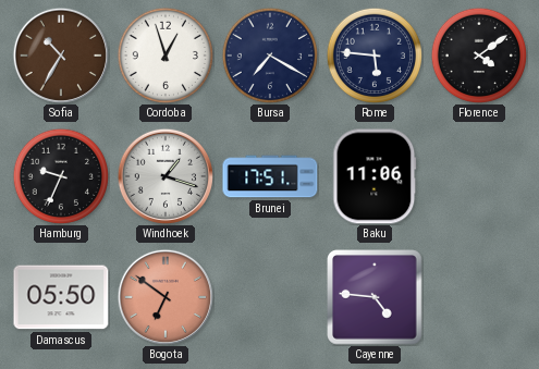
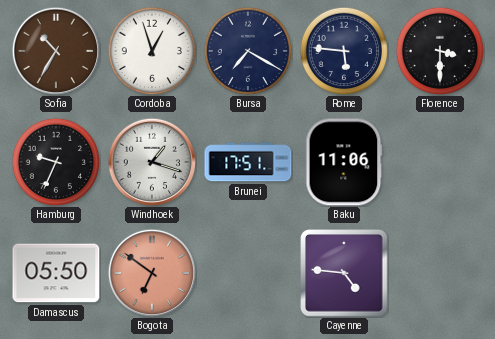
Florence: 4:09 -> 3:30 (440, 51)
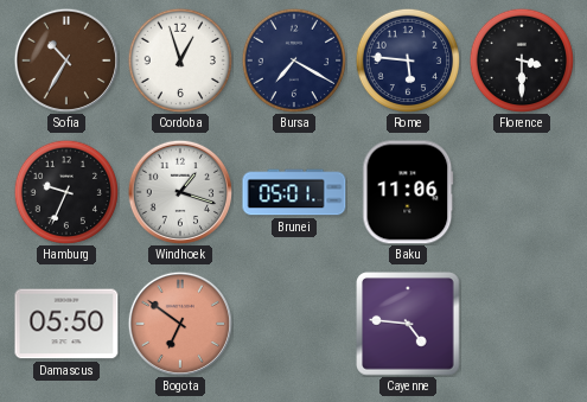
Brunei: 17:51 -> 05:01 (294, 192)
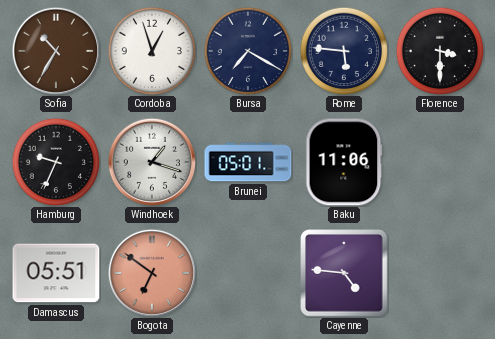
Damascus: 05:50 -> 05:51 (56, 273)
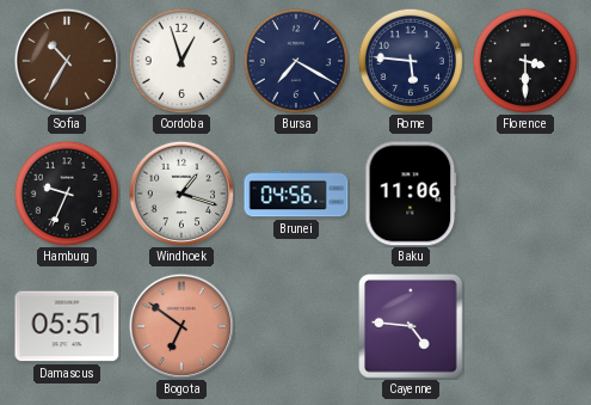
Brunei: 05:01 -> 04:56 (296, 194)
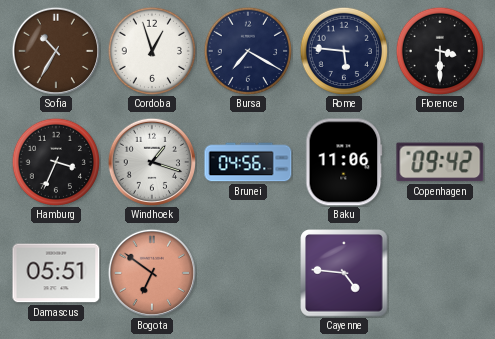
Hamburg: 9:34 -> 3:34 (56, 162)
Copenhagen: none -> 09:42 (440, 162)
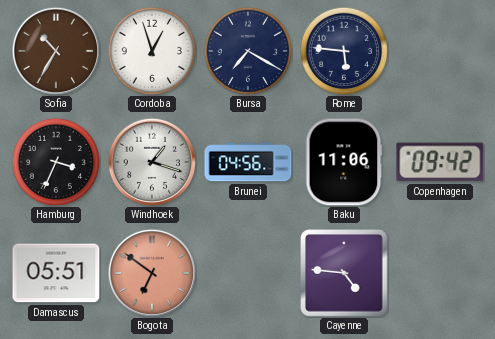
Florence: 3:30 -> none (440, 51)
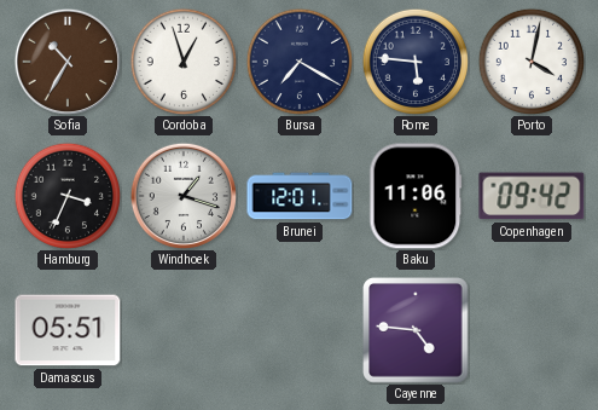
Porto: none -> 4:02 (532, 62)
Brunei: 04:56 -> 12:01 (300, 196)
Bogota: 6:51 -> none (151, 272)
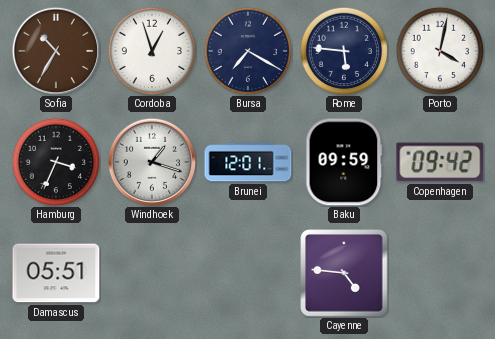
Baku: 11:06 -> 09:59 (344, 162)
